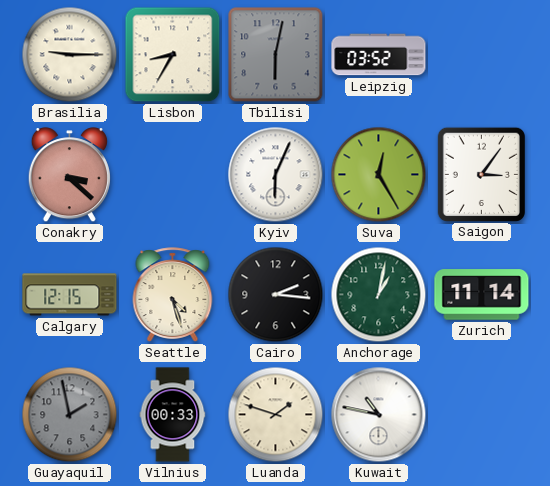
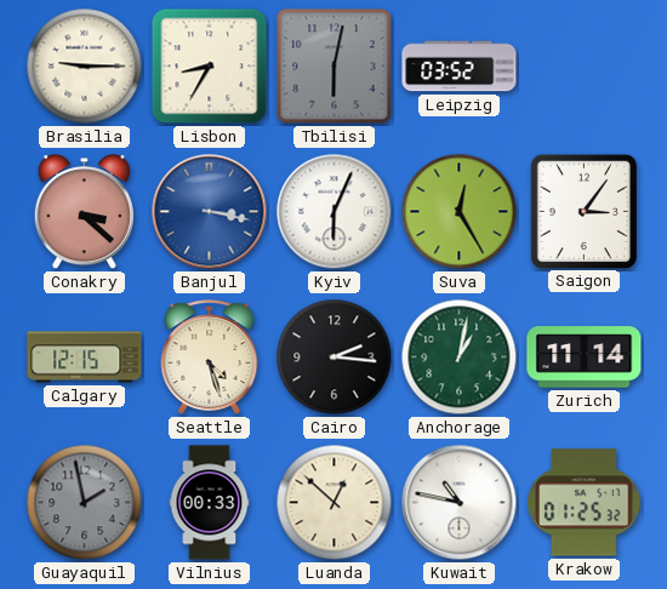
Banjul: none -> 3:17 (210, 212)
Luanda: 1:48 -> 12:52 (335, 503)
Krakow: none -> 01:25 (585, 503)
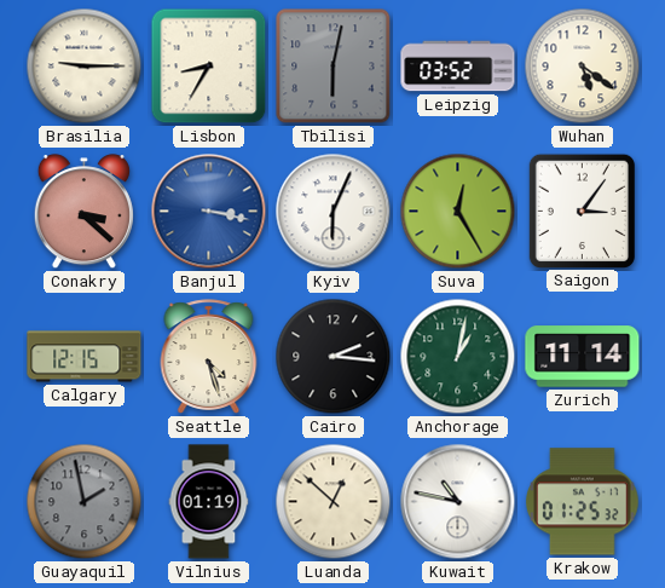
Wuhan: none -> 5:21 (583, 67)
Vilnius: 00:33 -> 01:19 (209, 502)
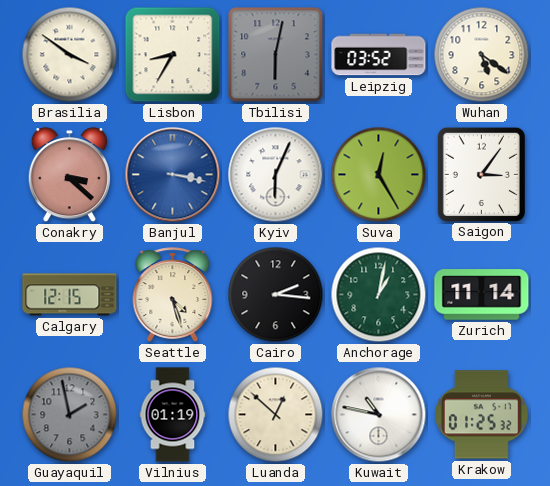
Brasilia: 9:15 -> 3:51 (70, 55)
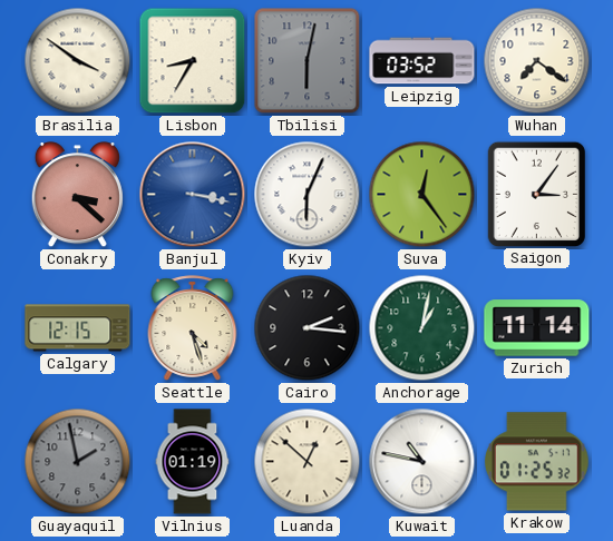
Wuhan: 5:21 -> 7:21 (537, 61)
Suva: 12:25 -> 12:24 (422, 195)
